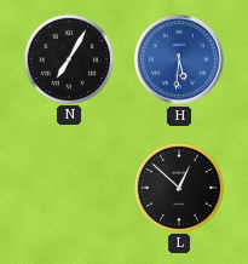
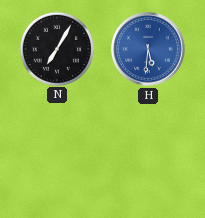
L: 12:52 -> none (178, 186)
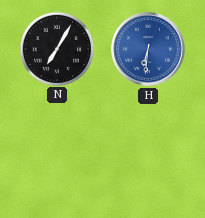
H: 5:31 -> 6:31 (149, 50)
